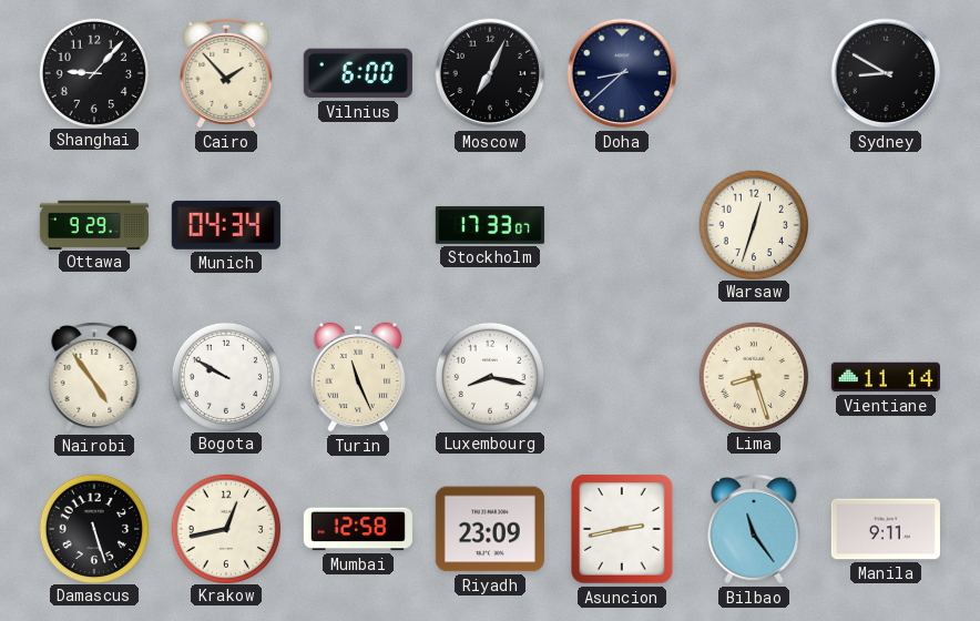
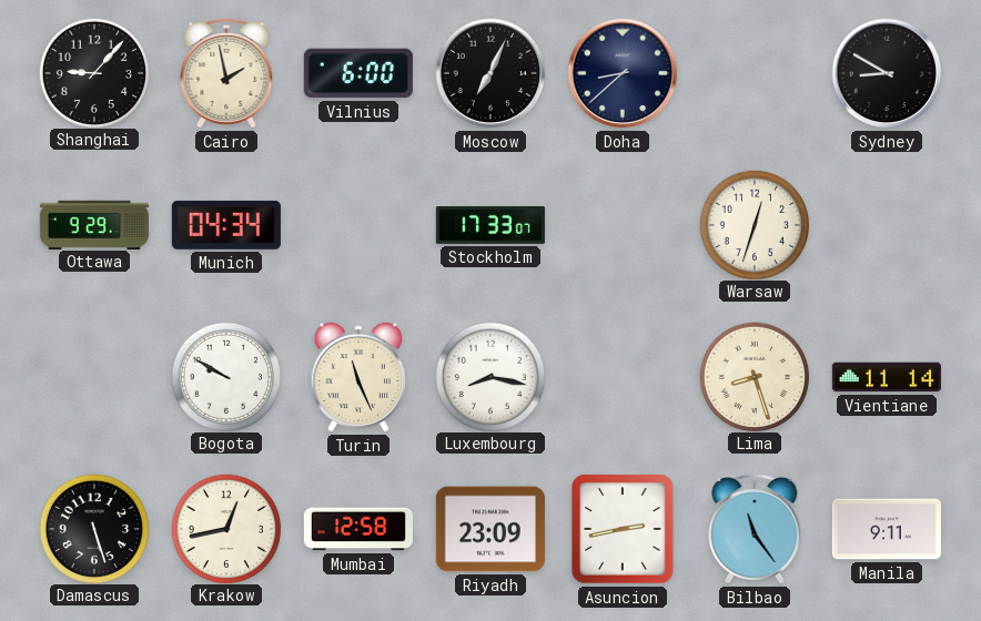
Cairo: 1:53 -> 1:58 (226, 73)
Nairobi: 4:54 -> none (94, 377)
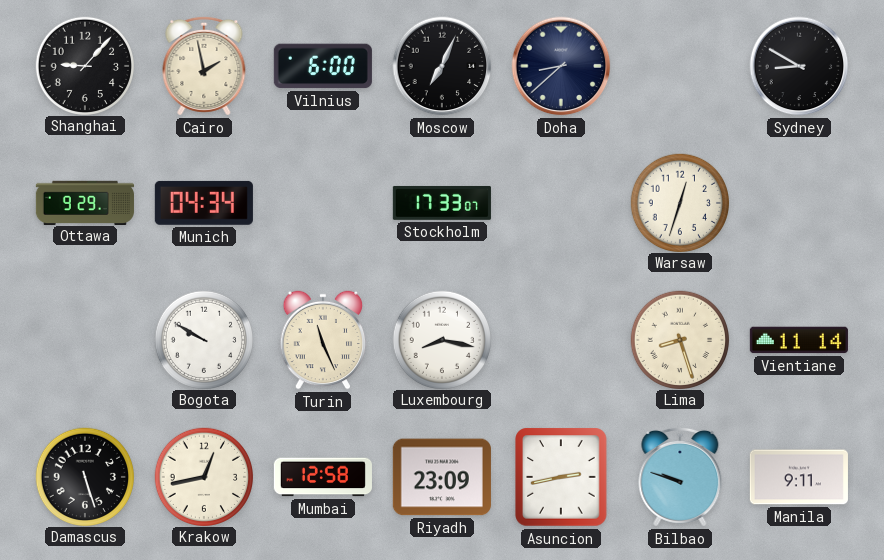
Bilbao: 11:24 -> 9:48 (680, 477)
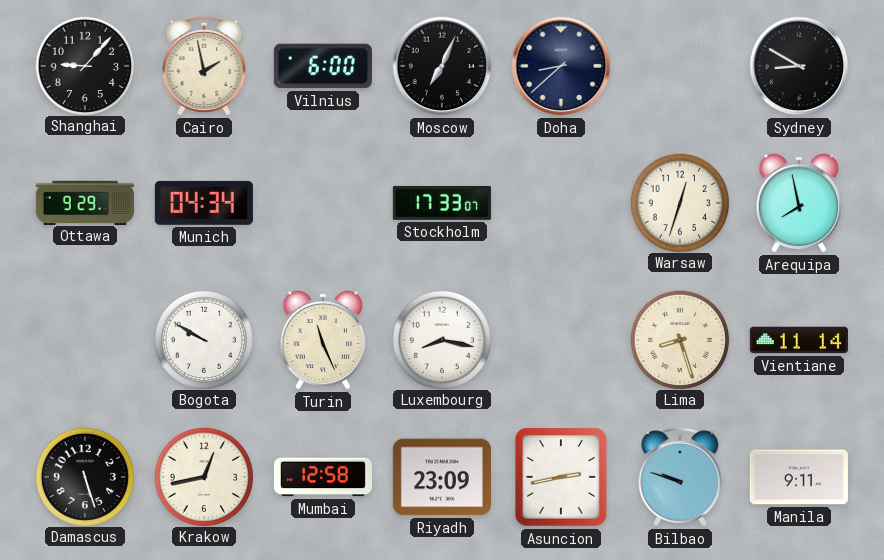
Arequipa: none -> 7:58 (799, 203)
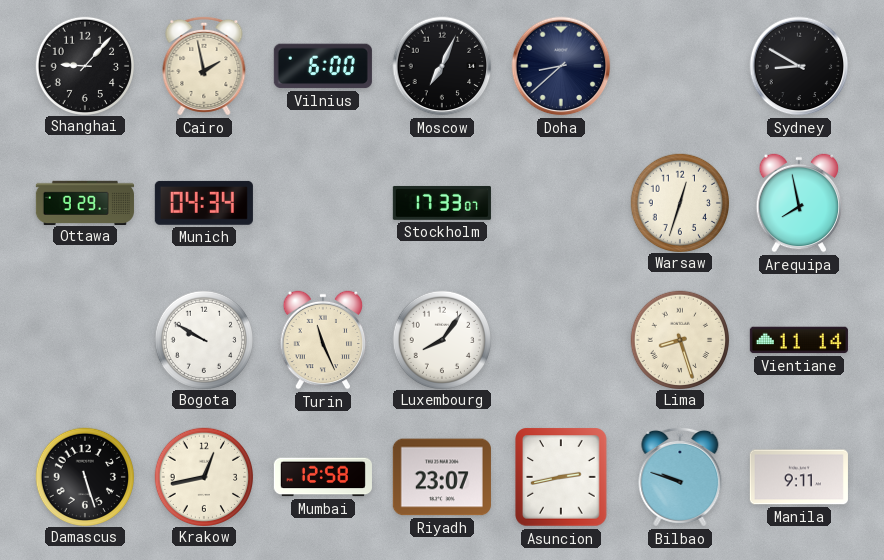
Luxembourg: 8:17 -> 8:06 (441, 339)
Riyadh: 23:09 -> 23:07 (442, 477)
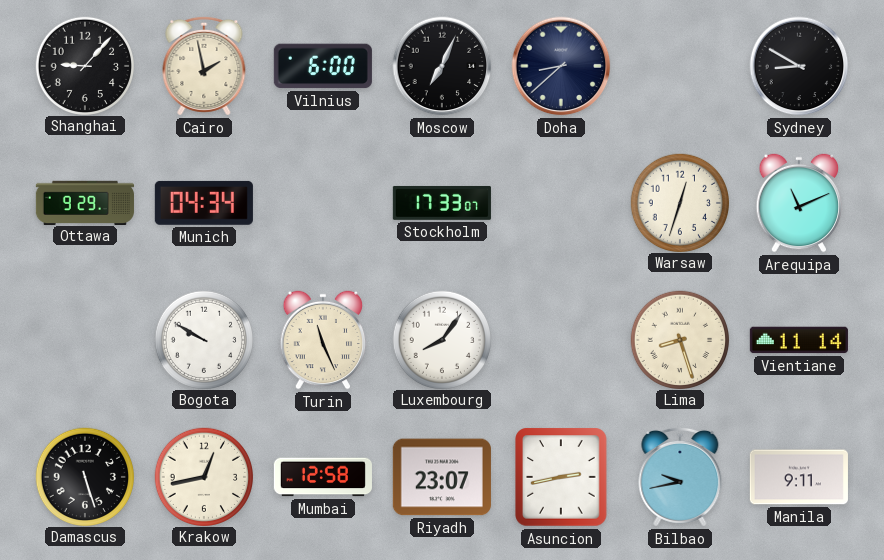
Arequipa: 7:58 -> 11:11 (799, 203)
Bilbao: 9:48 -> 9:43 (680, 477)
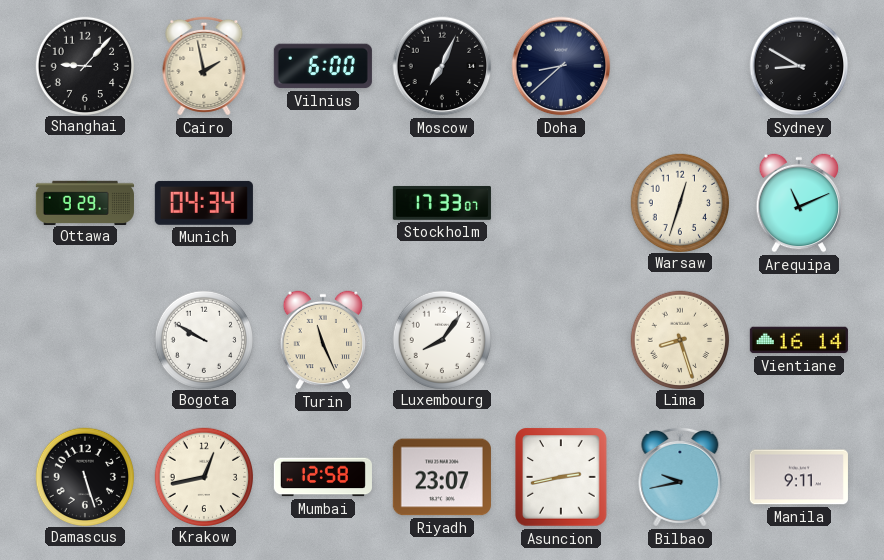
Vientiane: 11:14 -> 16:14 (799, 340)
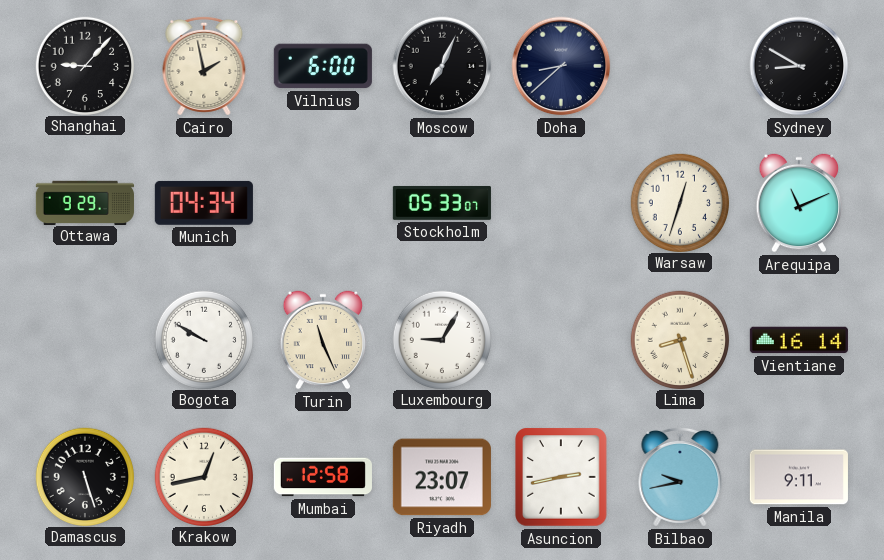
Stockholm: 17:33 -> 05:33 (442, 203)
Luxembourg: 8:06 -> 9:05 (441, 339)
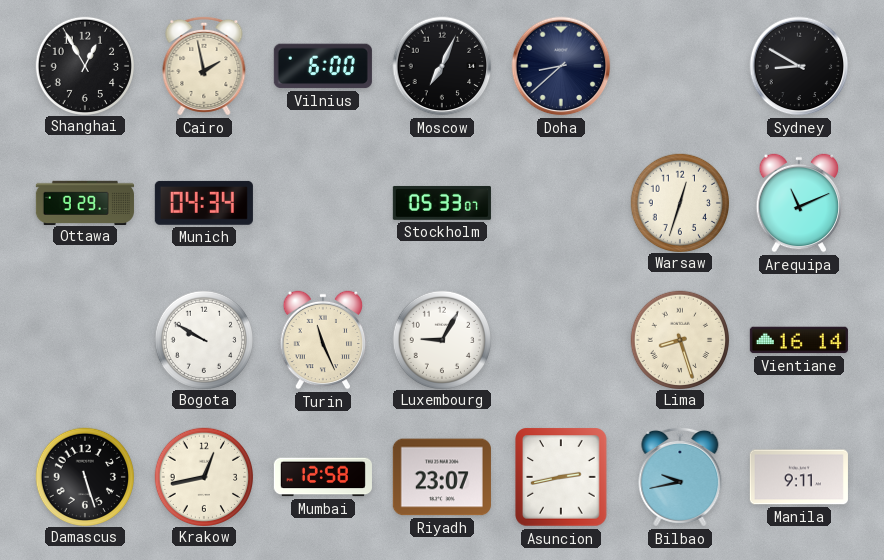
Shanghai: 9:07 -> 12:55 (84, 65)
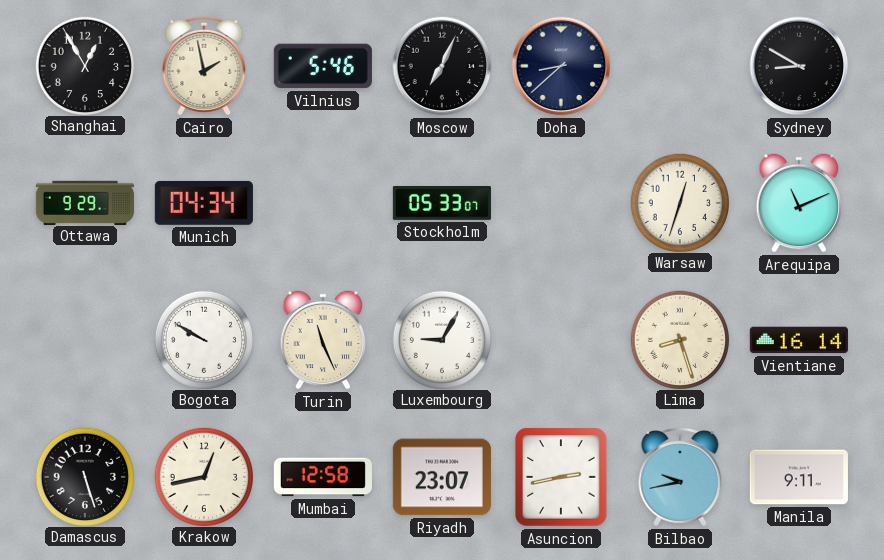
Vilnius: 6:00 -> 5:46 (323, 66)
